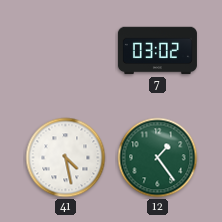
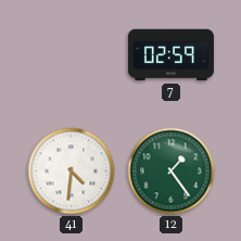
7: 03:02 -> 02:59 (170, 55)
41: 4:28 -> 4:31 (72, 172)
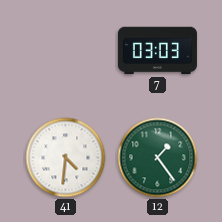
7: 02:59 -> 03:03 (157, 51)
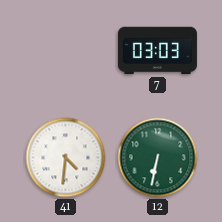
12: 1:24 -> 6:32 (158, 158)
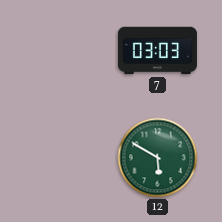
41: 4:31 -> none (66, 158)
12: 6:32 -> 5:50 (158, 158)
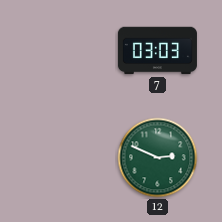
12: 5:50 -> 2:49 (158, 158)
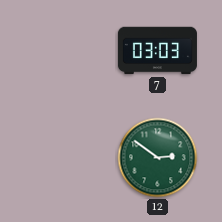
12: 2:49 -> 2:51 (158, 158)
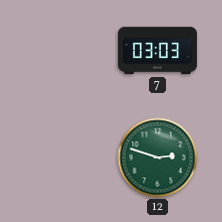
12: 2:51 -> 2:48 (158, 158)
